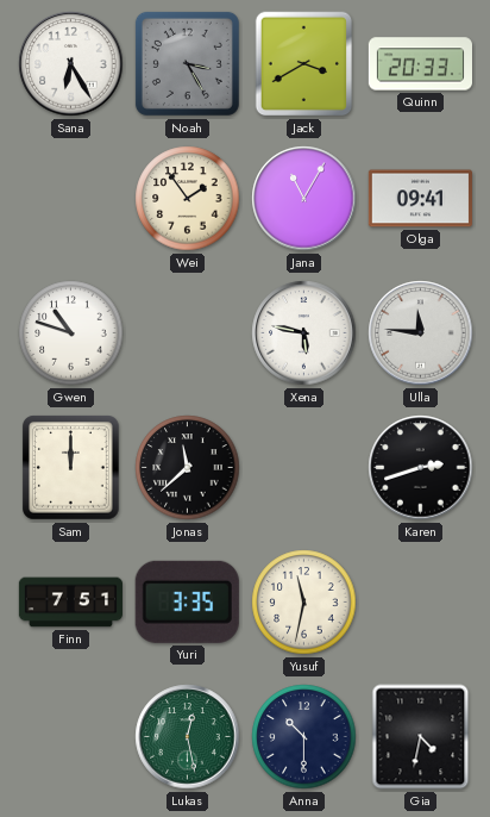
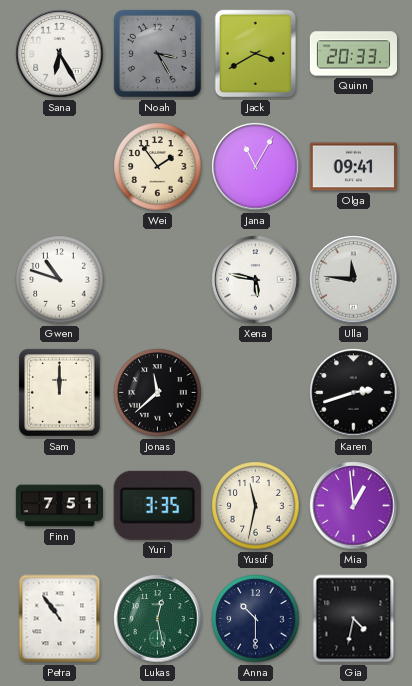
Mia: none -> 12:59 (354, 506)
Petra: none -> 10:54 (60, 619)
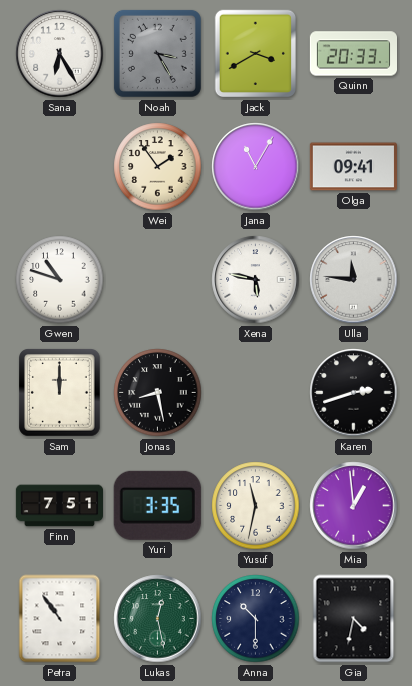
Jonas: 11:38 -> 8:28 (158, 393)
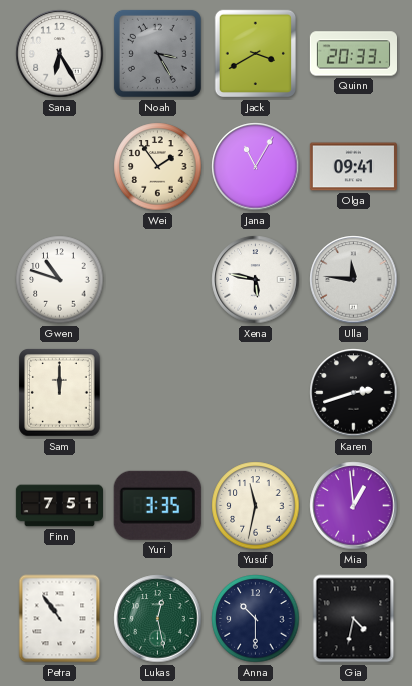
Jonas: 8:28 -> none (158, 393)
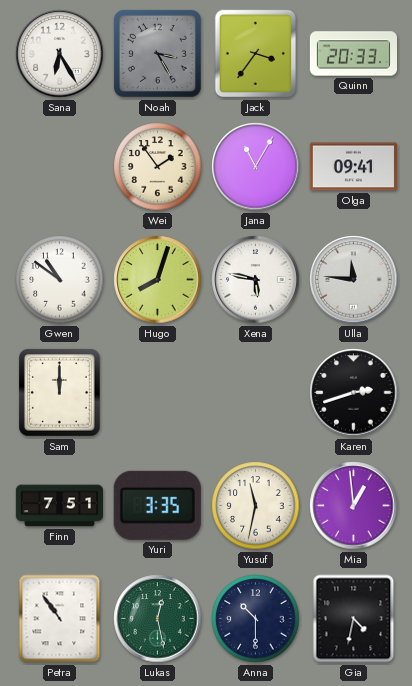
Jack: 3:40 -> 3:36 (256, 54)
Gwen: 10:48 -> 10:51 (60, 280)
Hugo: none -> 8:03 (158, 280)
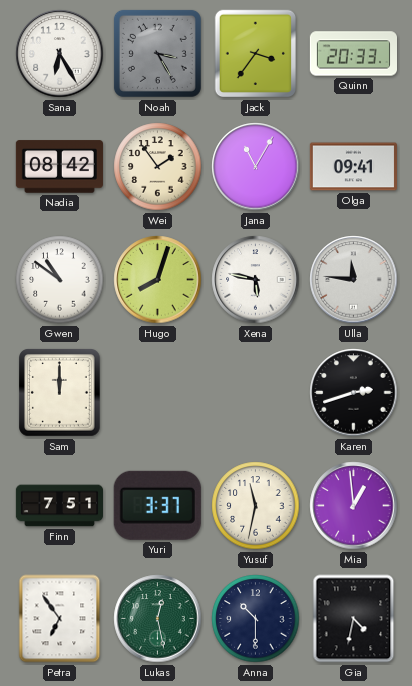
Nadia: none -> 08:42 (59, 167)
Yuri: 3:35 -> 3:37 (157, 505)
Petra: 10:54 -> 6:54 (60, 619)
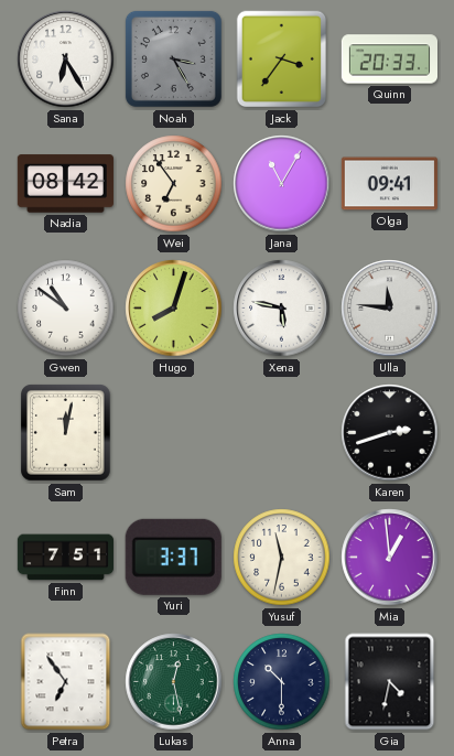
Wei: 1:54 -> 6:54 (174, 184)
Sam: 12:00 -> 12:02 (66, 433)
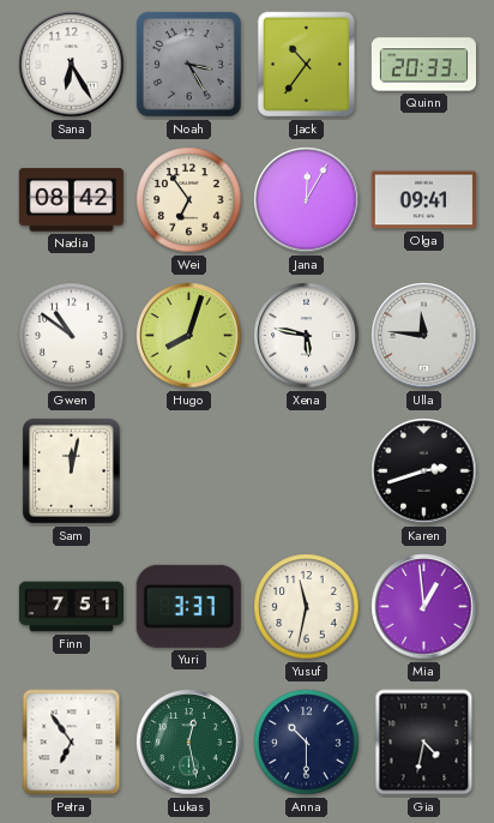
Jack: 3:36 -> 10:36 (307, 65)
Jana: 11:05 -> 12:05 (307, 200)
